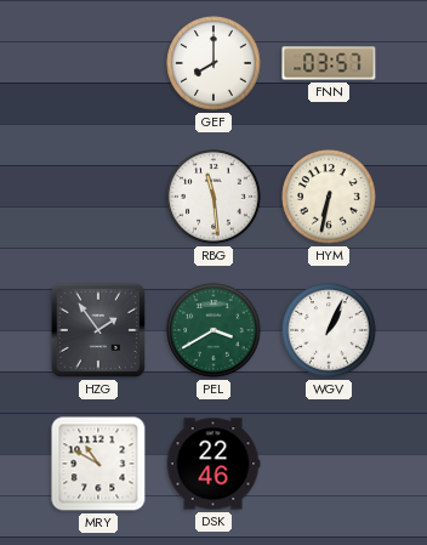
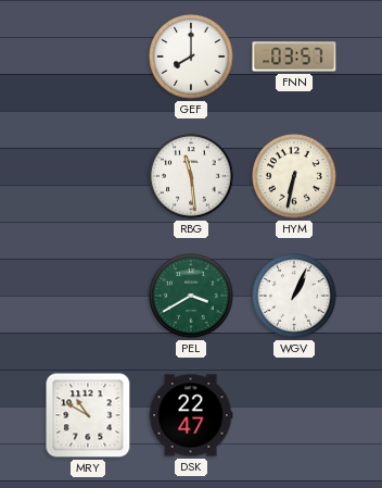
HZG: 1:54 -> none (98, 330)
DSK: 22:46 -> 22:47 (191, 415)
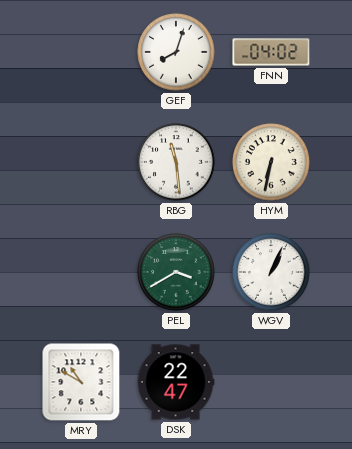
GEF: 8:00 -> 8:03 (176, 52)
FNN: 03:57 -> 04:02 (271, 52)
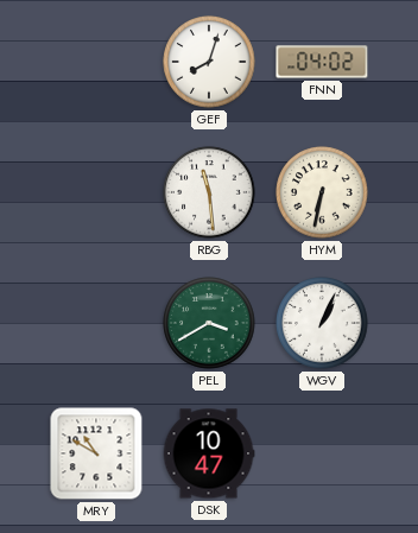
DSK: 22:47 -> 10:47 (209, 453)
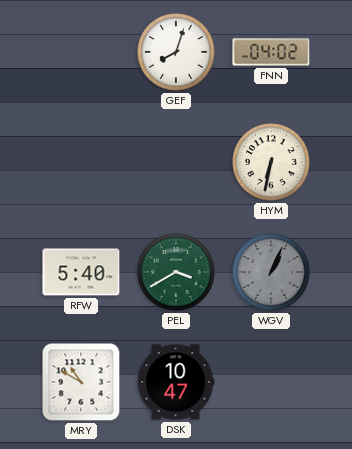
RBG: 11:29 -> none (209, 192)
RFW: none -> 5:40 (81, 272)
WGV dial: white -> grey (271, 272)
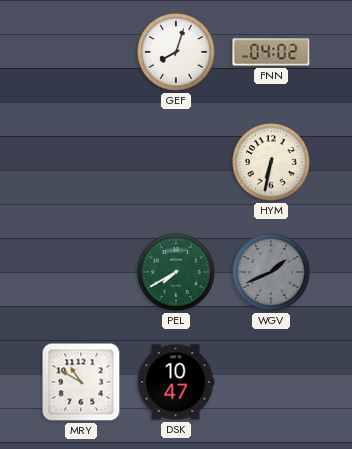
RFW: 5:40 -> none (81, 272)
PEL: 3:40 -> 7:40 (176, 272)
WGV: 1:04 -> 1:41 (271, 272)
